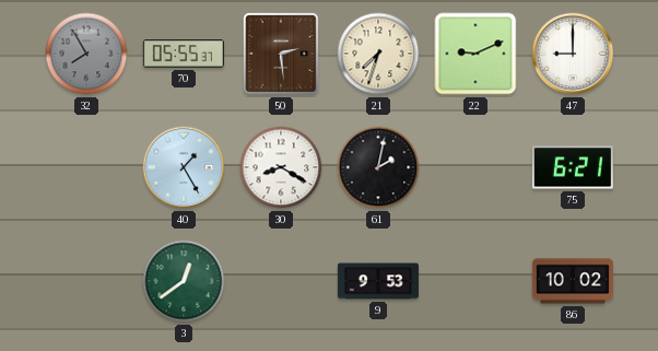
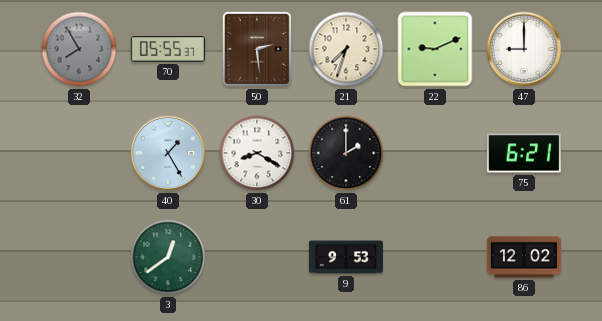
61: 2:02 -> 2:00 (346, 153)
86: 10:02 -> 12:02 (524, 257)
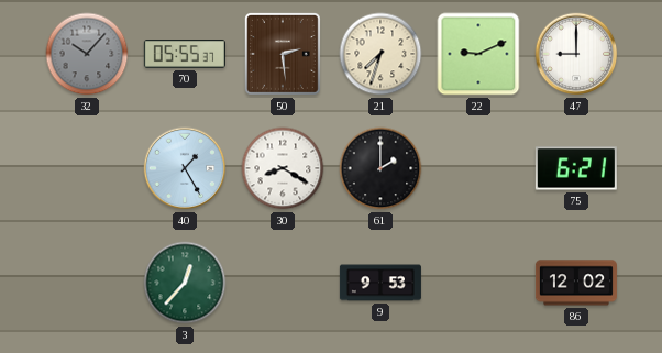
32: 7:55 -> 10:07 (87, 54)
3: 12:39 -> 12:37 (185, 283)
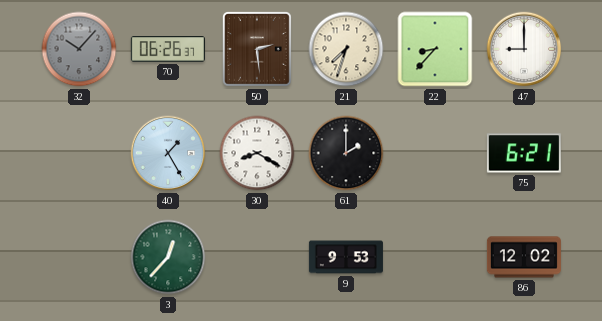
70: 05:55 -> 06:26 (168, 49)
22: 9:11 -> 8:37 (435, 49)
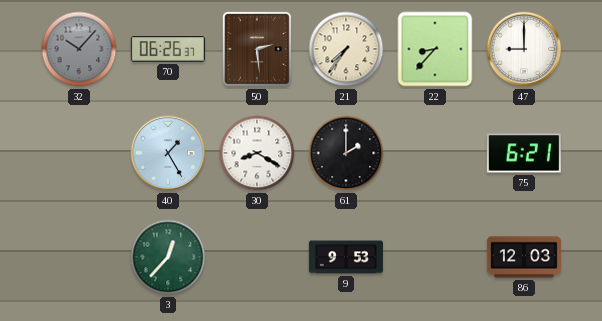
21: 7:33 -> 7:36 (346, 49)
86: 12:02 -> 12:03 (524, 257)
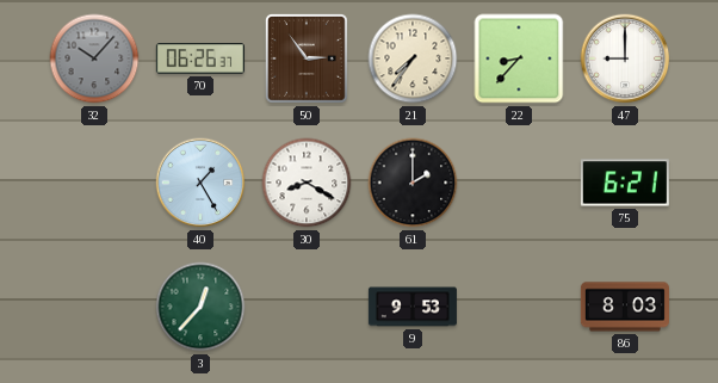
50: 2:29 -> 2:54 (307, 58)
86: 12:03 -> 8:03 (625, 307)
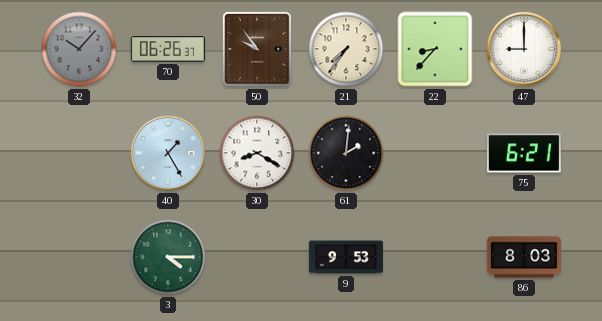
50: 2:54 -> 9:54 (257, 49)
61: 2:00 -> 2:01 (346, 153)
3: 12:37 -> 4:15 (168, 257)
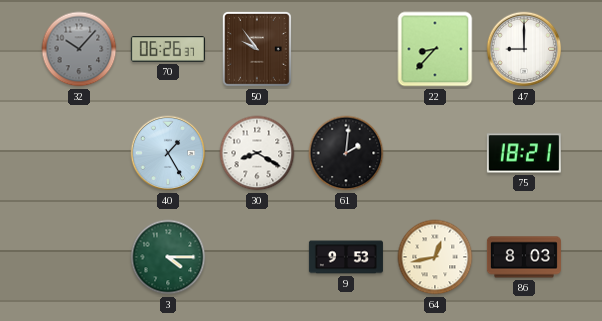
21: 7:36 -> none (346, 49)
75: 6:21 -> 18:21 (524, 153)
64: none -> 12:43 (435, 257)
